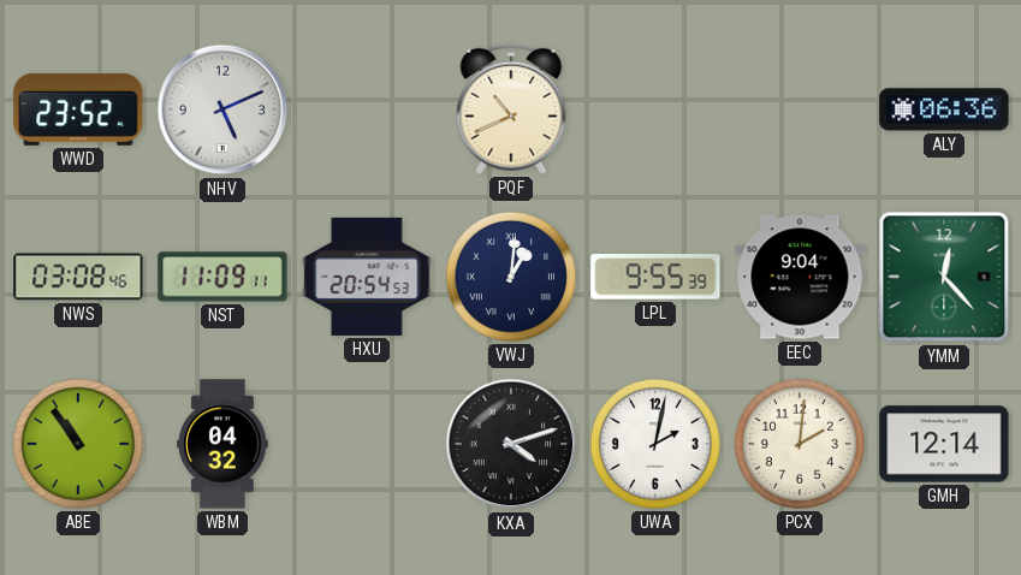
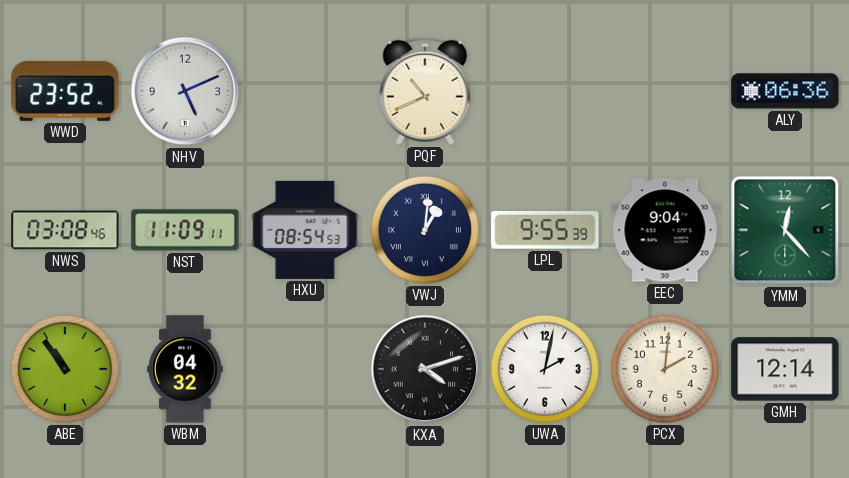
HXU: 20:54 -> 08:54 (305, 230)
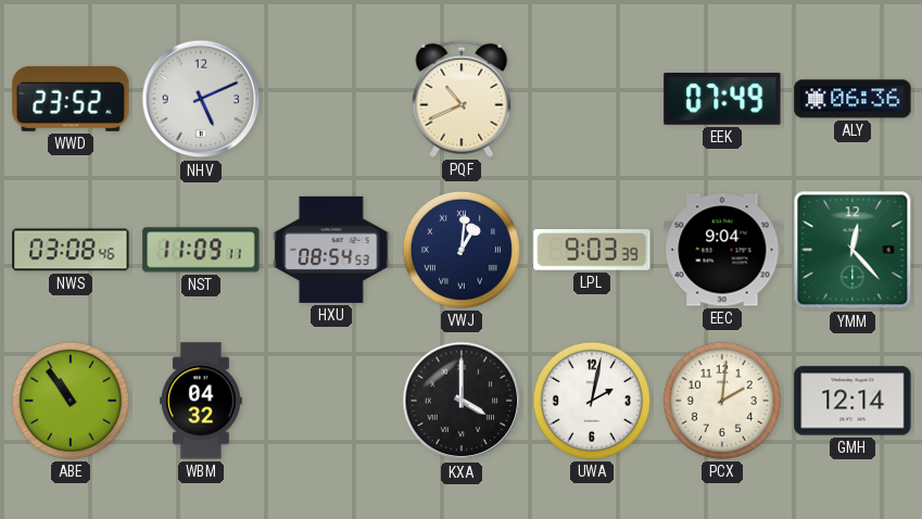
EEK: none -> 07:49 (722, 99)
LPL: 9:55 -> 9:03 (592, 251)
KXA: 4:12 -> 4:00 (462, 401)
